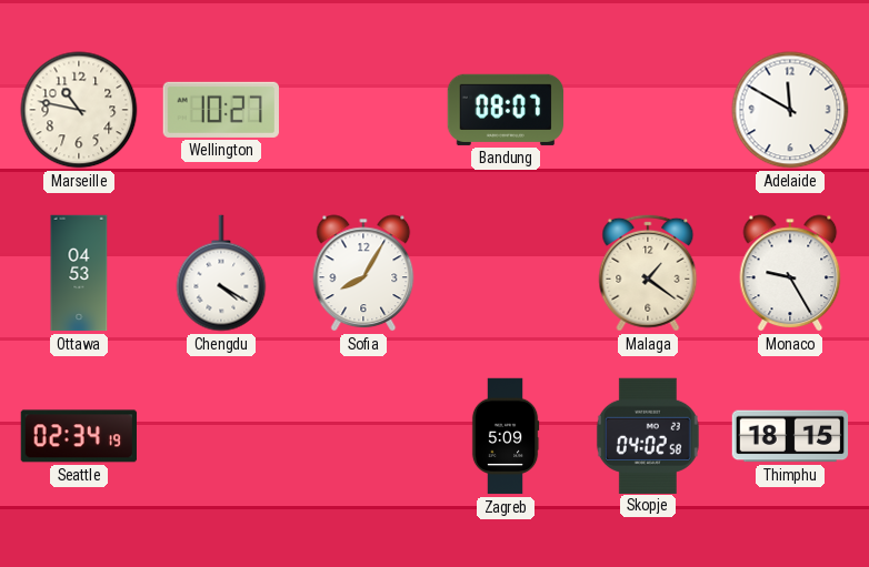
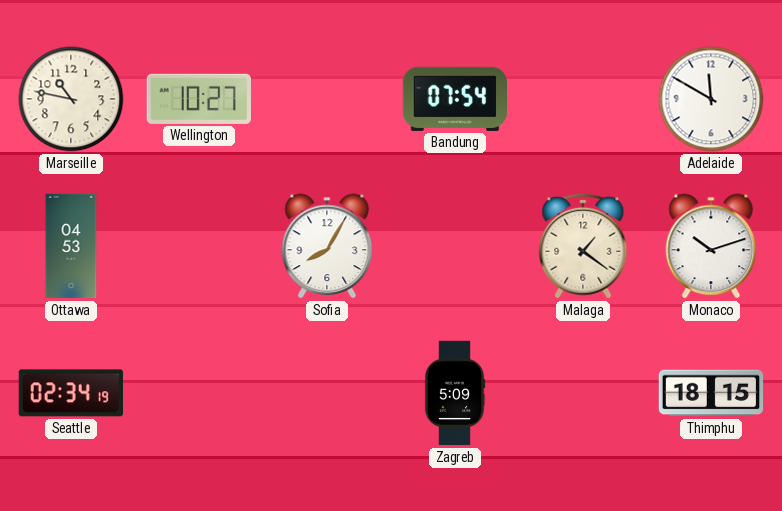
Bandung: 08:07 -> 07:54 (454, 99)
Chengdu: 4:20 -> none (221, 273)
Monaco: 9:25 -> 10:12 (711, 246)
Skopje: 04:02 -> none (648, 435)
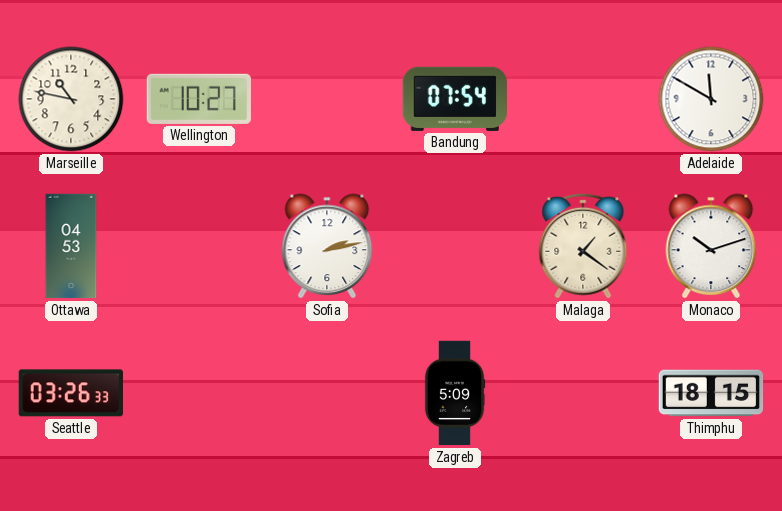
Sofia: 8:05 -> 2:13 (327, 246)
Seattle: 02:34 -> 03:26 (71, 393)
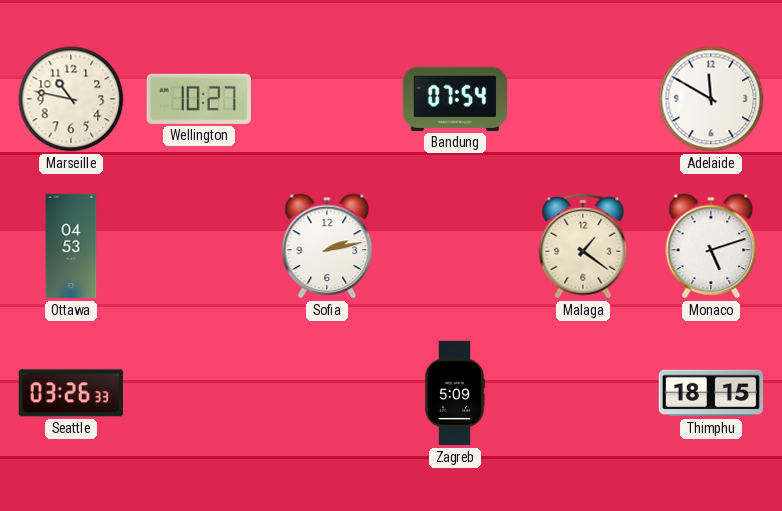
Monaco: 10:12 -> 5:12 (711, 246)
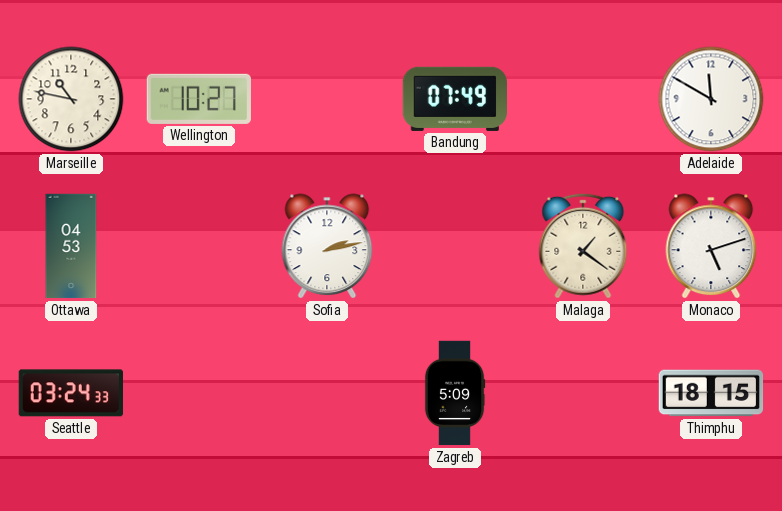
Bandung: 07:54 -> 07:49 (454, 99)
Seattle: 03:26 -> 03:24 (71, 393)
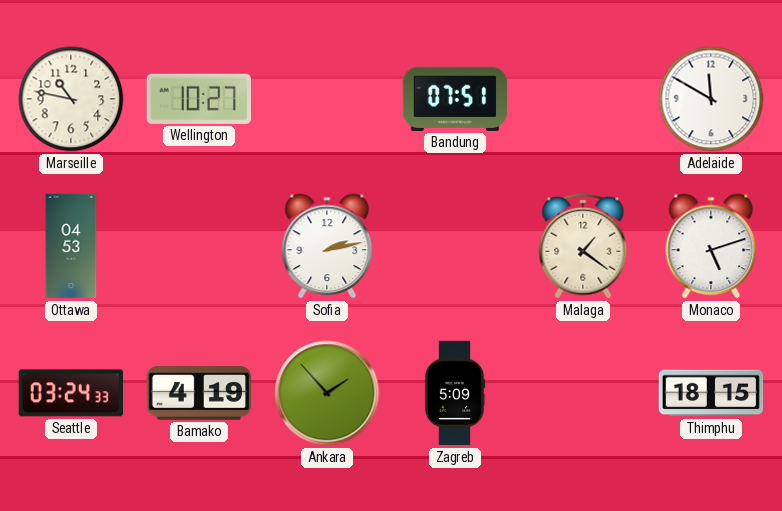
Bandung: 07:49 -> 07:51 (454, 99)
Bamako: none -> 4:19 (199, 393)
Ankara: none -> 1:53 (327, 393)
